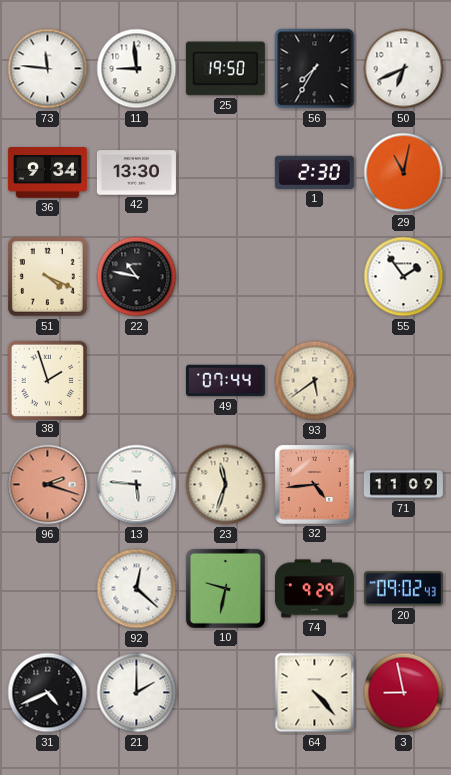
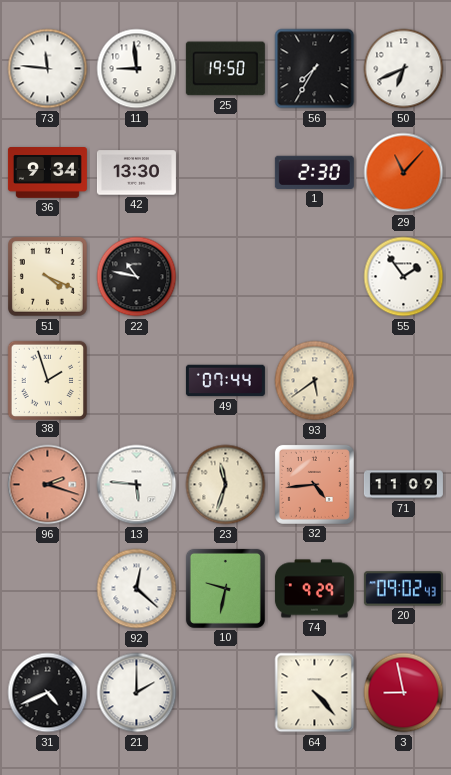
29: 11:02 -> 11:07 (404, 173)
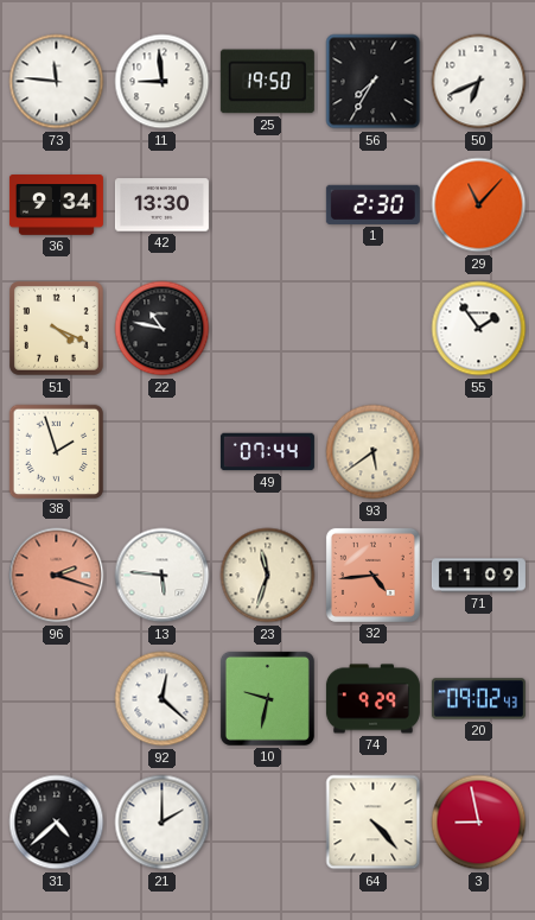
31: 4:41 -> 4:38 (57, 823)
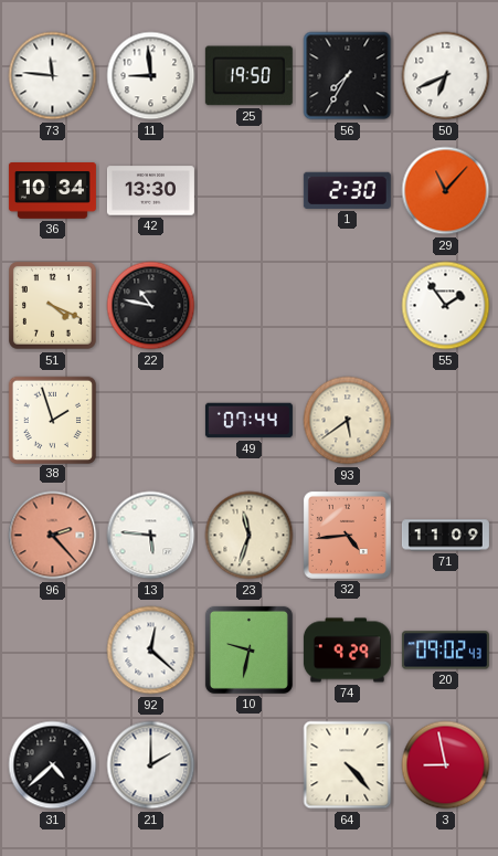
36: 9:34 -> 10:34 (52, 191)
96: 2:18 -> 2:23 (53, 536)
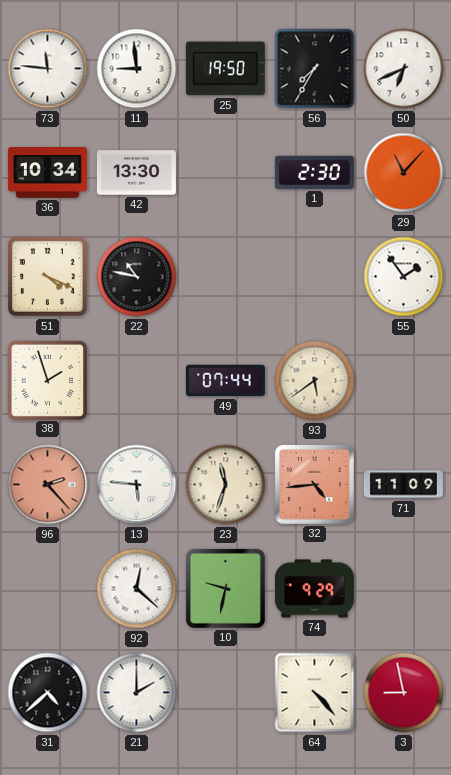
20: 09:02 -> none (445, 651)
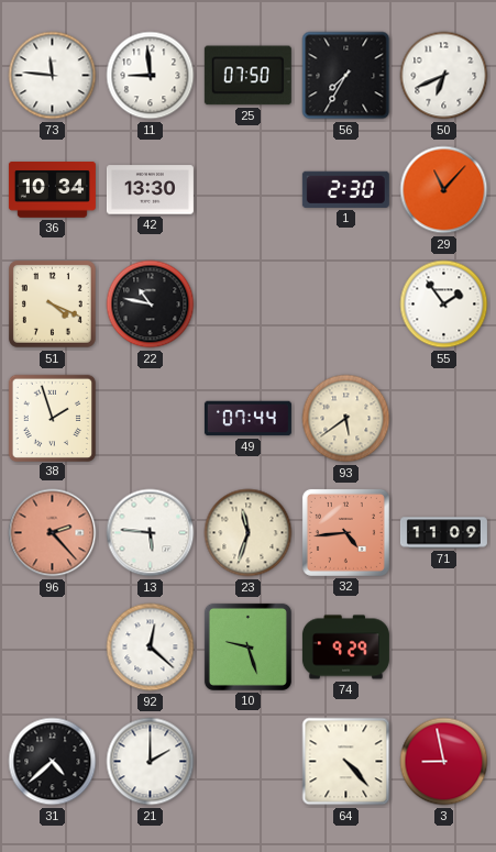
25: 19:50 -> 07:50 (247, 76)
10: 9:32 -> 9:27 (247, 646)
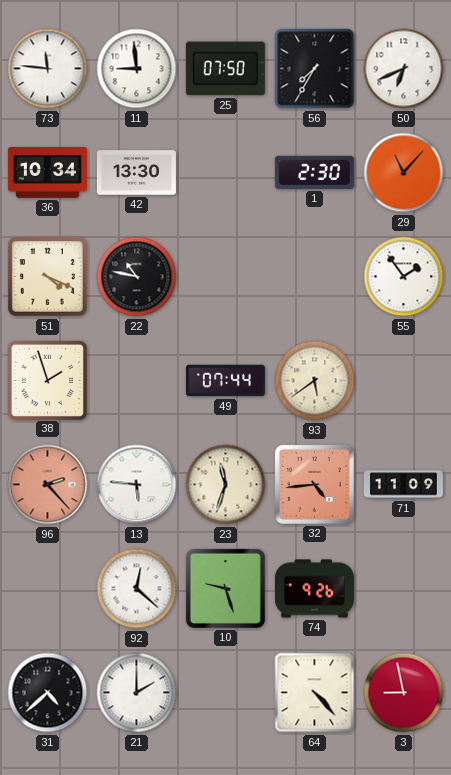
74: 9:29 -> 9:26 (314, 589)
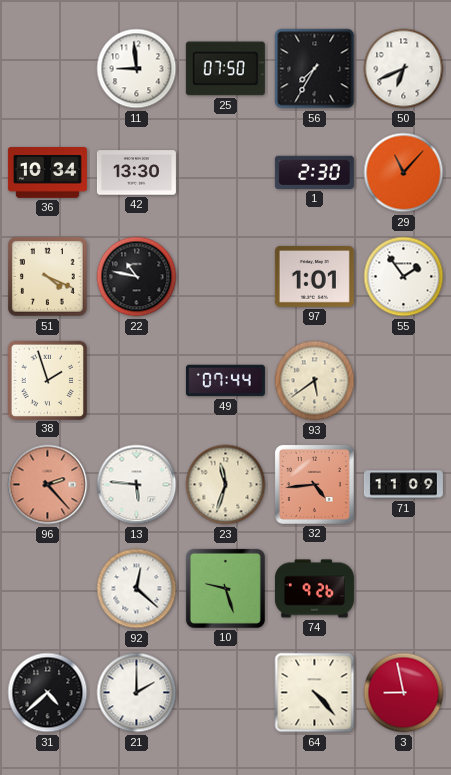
73: 11:46 -> none (48, 69)
97: none -> 1:01 (314, 276)
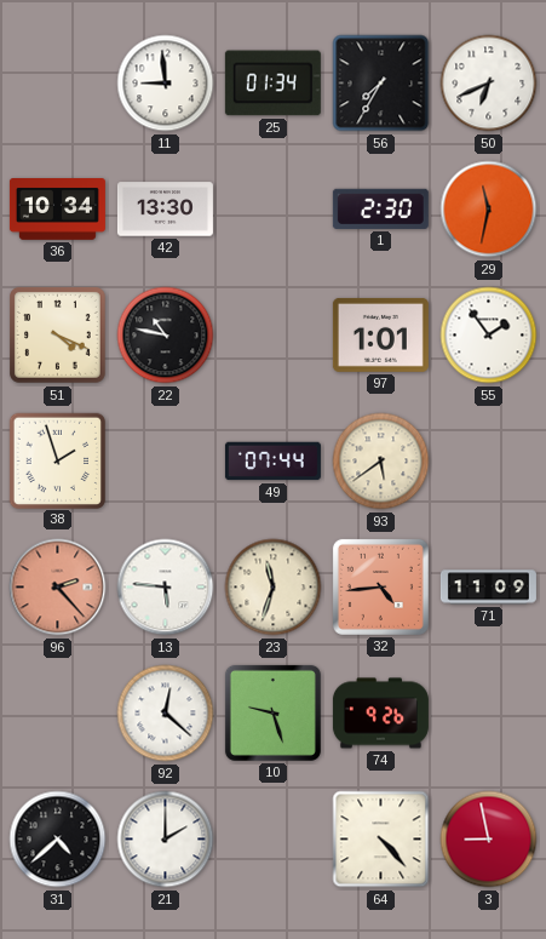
25: 07:50 -> 01:34 (272, 84)
29: 11:07 -> 11:32 (489, 210)
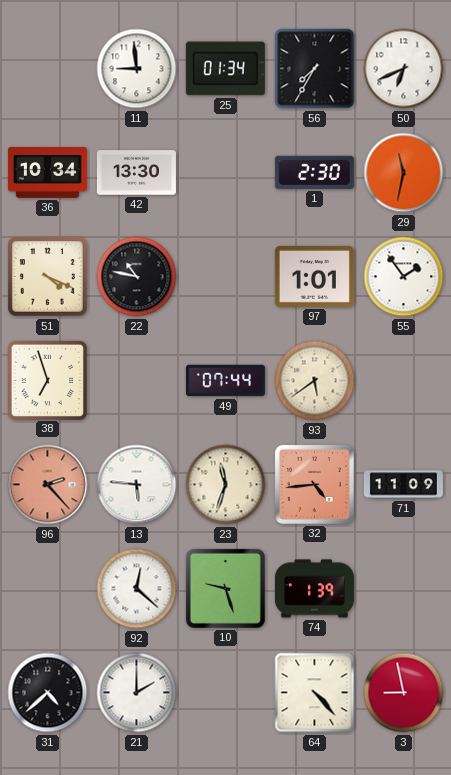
38: 1:57 -> 6:57 (47, 380)
74: 9:26 -> 1:39 (314, 589)
